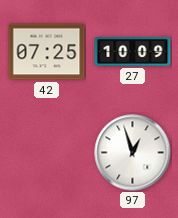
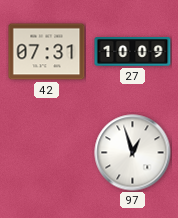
42: 07:25 -> 07:31 (47, 52)
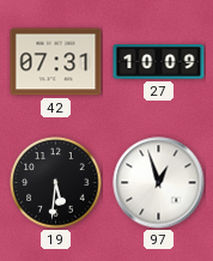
19: none -> 5:31 (56, 183)
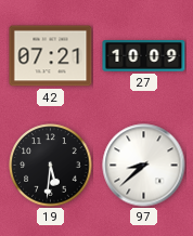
42: 07:31 -> 07:21 (51, 56)
97: 12:57 -> 8:38 (144, 166)
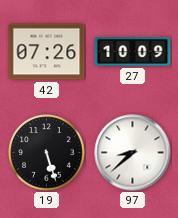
42: 07:21 -> 07:26 (47, 52)
19: 5:31 -> 5:27 (47, 153)
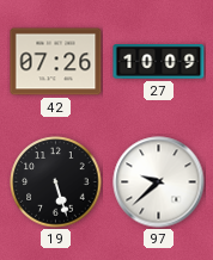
97: 8:38 -> 9:38 (159, 182)
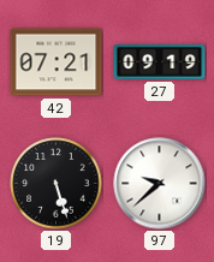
42: 07:26 -> 07:21 (57, 62)
27: 10:09 -> 09:19 (160, 62)
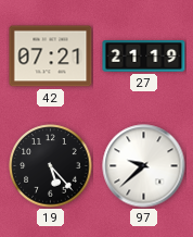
27: 09:19 -> 21:19 (144, 57)
19: 5:27 -> 5:23 (51, 166)
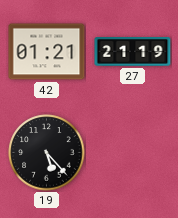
42: 07:21 -> 01:21 (47, 52)
97: 9:38 -> none (144, 166)
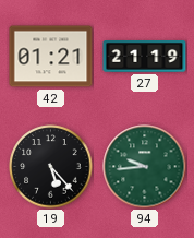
94: none -> 9:44 (145, 167)
